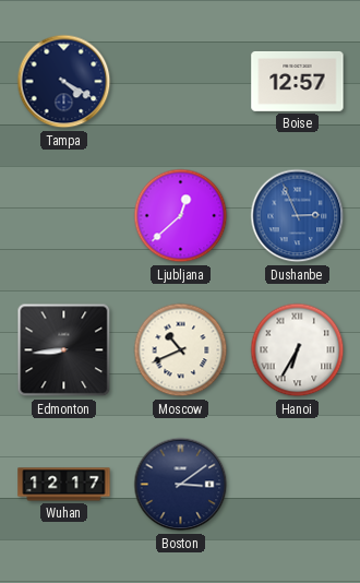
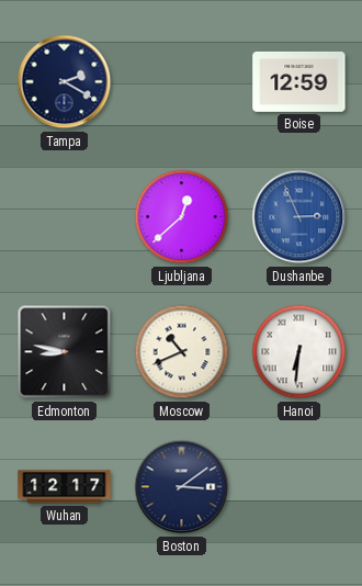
Tampa: 4:20 -> 2:20 (65, 82)
Boise: 12:57 -> 12:59 (299, 81)
Edmonton: 8:44 -> 8:47 (65, 352)
Hanoi: 6:35 -> 6:31 (299, 352)
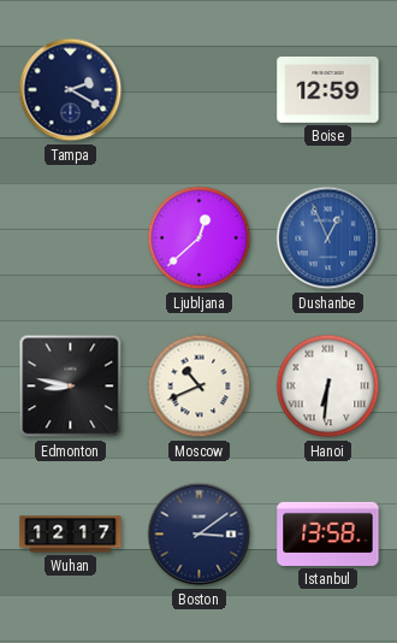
Dushanbe: 2:56 -> 12:56 (328, 238)
Istanbul: none -> 13:58 (328, 533)
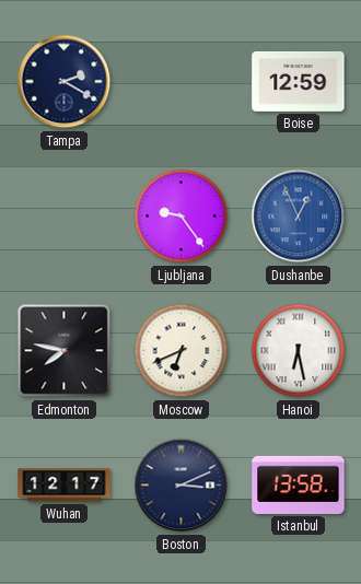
Ljubljana: 12:38 -> 9:24 (182, 217)
Edmonton: 8:47 -> 7:47 (65, 351)
Moscow: 10:41 -> 6:41 (182, 351)
Hanoi: 6:31 -> 6:28 (299, 351)
Boston: 3:09 -> 3:11 (182, 486)
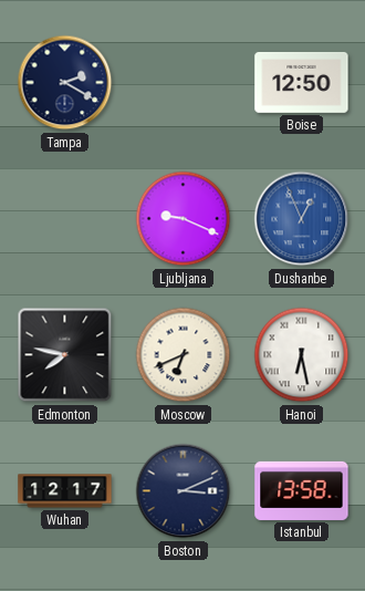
Boise: 12:59 -> 12:50 (302, 82)
Ljubljana: 9:24 -> 9:19 (184, 219)
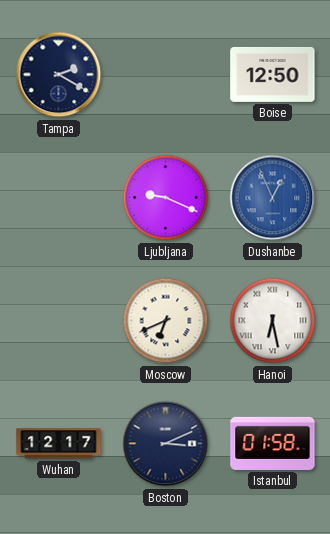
Edmonton: 7:47 -> none (65, 355)
Istanbul: 13:58 -> 01:58 (273, 443)
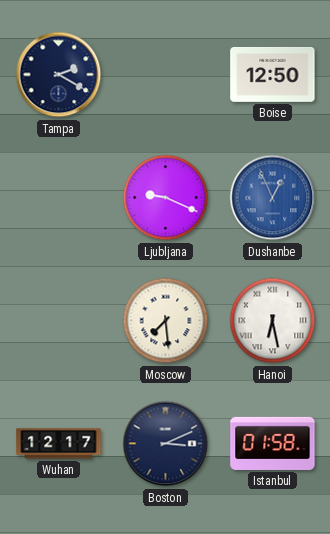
Moscow: 6:41 -> 7:29 (166, 321)
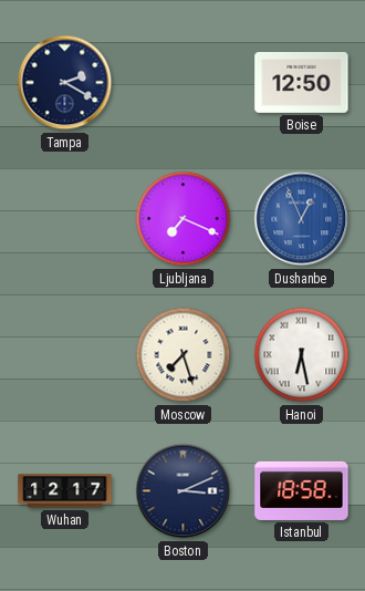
Ljubljana: 9:19 -> 7:19 (184, 219)
Moscow: 7:29 -> 7:27 (184, 355)
Istanbul: 01:58 -> 18:58 (302, 490)
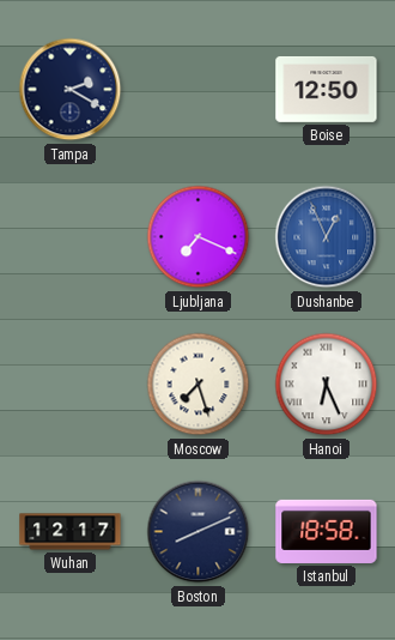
Hanoi: 6:28 -> 6:26 (327, 385)
Boston: 3:11 -> 8:11 (199, 532)
